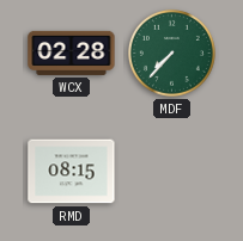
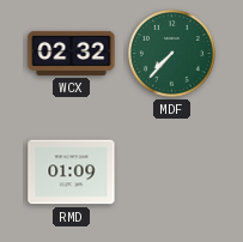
WCX: 02:28 -> 02:32 (72, 53)
RMD: 08:15 -> 01:09 (72, 173)
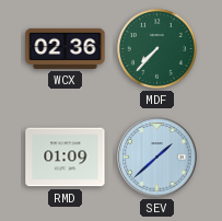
WCX: 02:32 -> 02:36 (66, 48)
SEV: none -> 1:38 (157, 158)
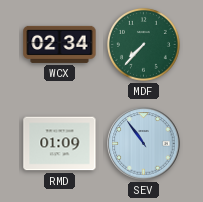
WCX: 02:36 -> 02:34 (60, 44)
SEV: 1:38 -> 10:54 (144, 144)
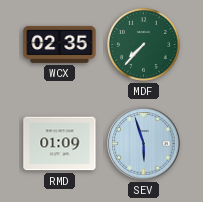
WCX: 02:34 -> 02:35 (60, 44)
SEV: 10:54 -> 5:57 (144, 144)
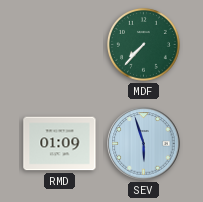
WCX: 02:35 -> none (60, 44)
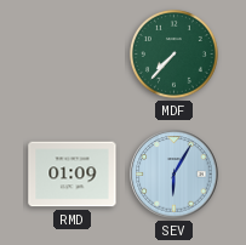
SEV: 5:57 -> 6:05 (175, 175)
